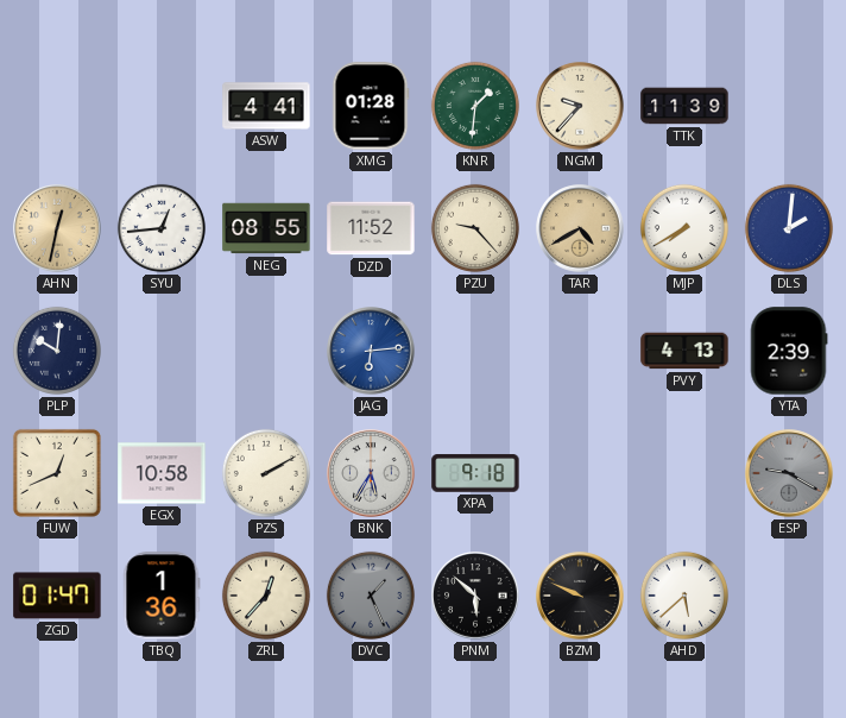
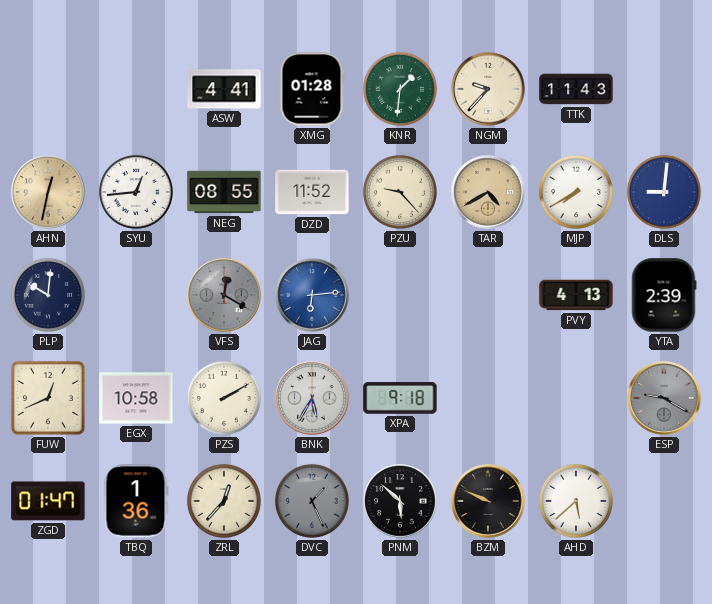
TTK: 11:39 -> 11:43 (576, 89)
DLS: 2:01 -> 9:01 (664, 192)
VFS: none -> 12:20 (224, 295)
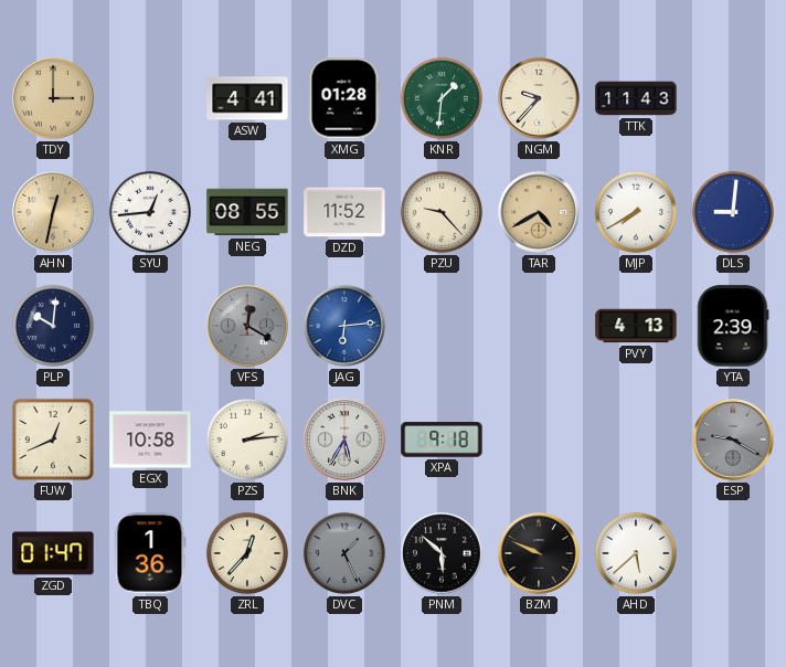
TDY: none -> 3:00 (53, 98)
PZS: 2:10 -> 2:14 (247, 440)
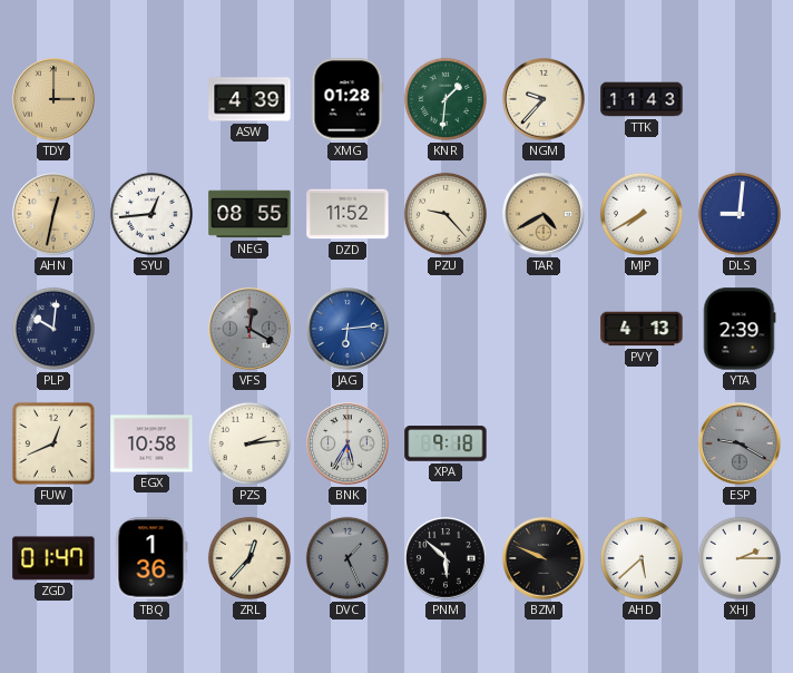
ASW: 4:41 -> 4:39 (249, 99)
XHJ: none -> 2:15 (740, 558)
